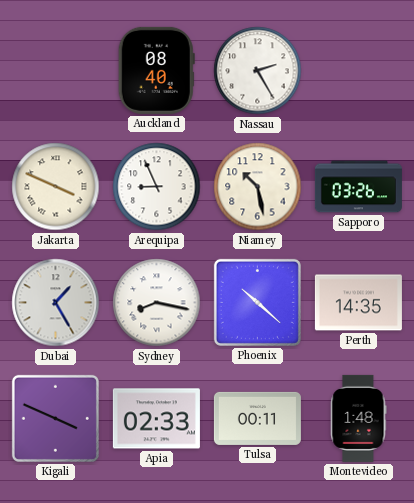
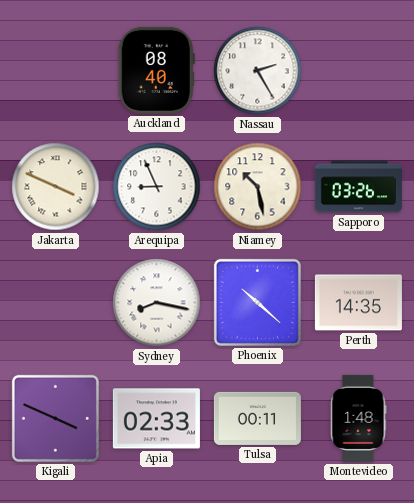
Dubai: 1:25 -> none (56, 303)
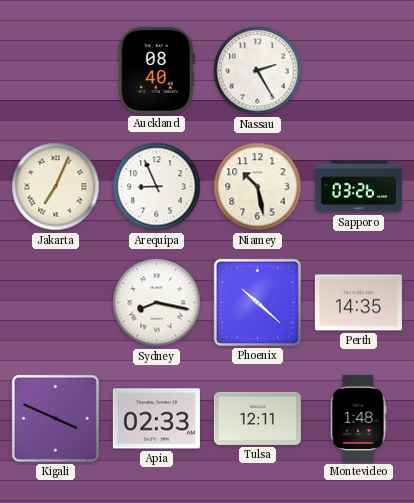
Jakarta: 3:49 -> 7:04 (56, 187)
Tulsa: 00:11 -> 12:11 (257, 418)
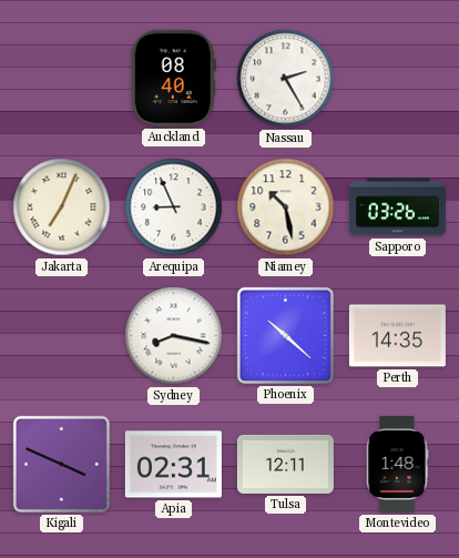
Apia: 02:33 -> 02:31 (173, 465)
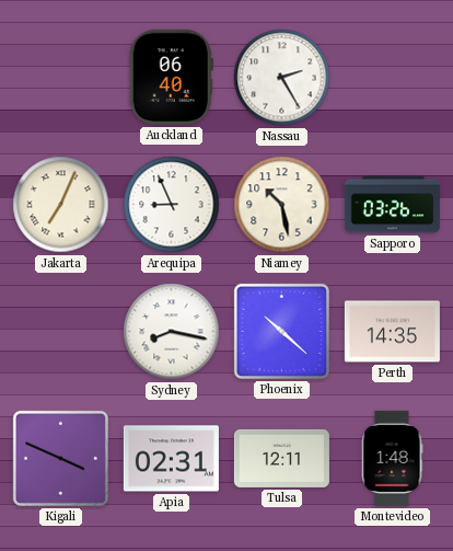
Auckland: 08:40 -> 06:40 (171, 77)
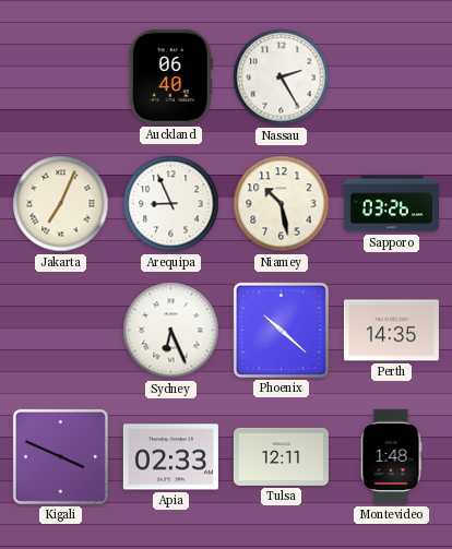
Sydney: 8:17 -> 6:26 (171, 331)
Apia: 02:31 -> 02:33 (170, 457)
